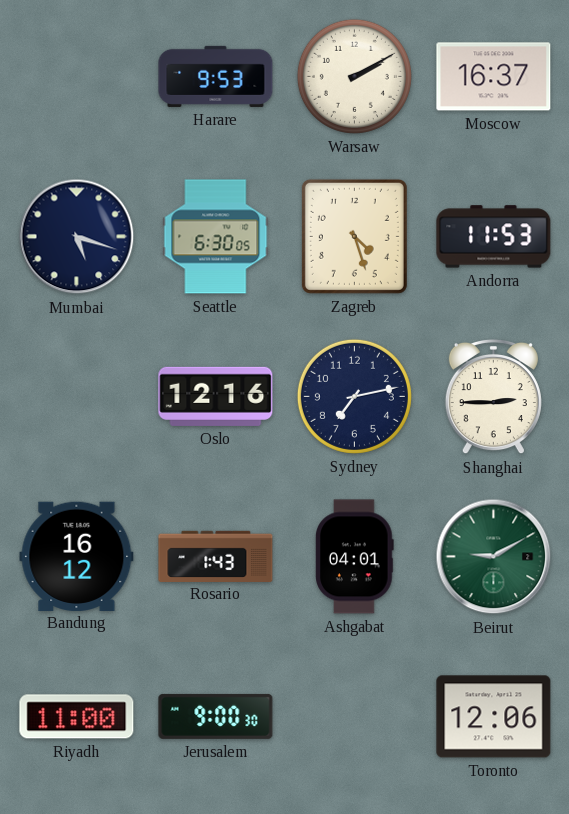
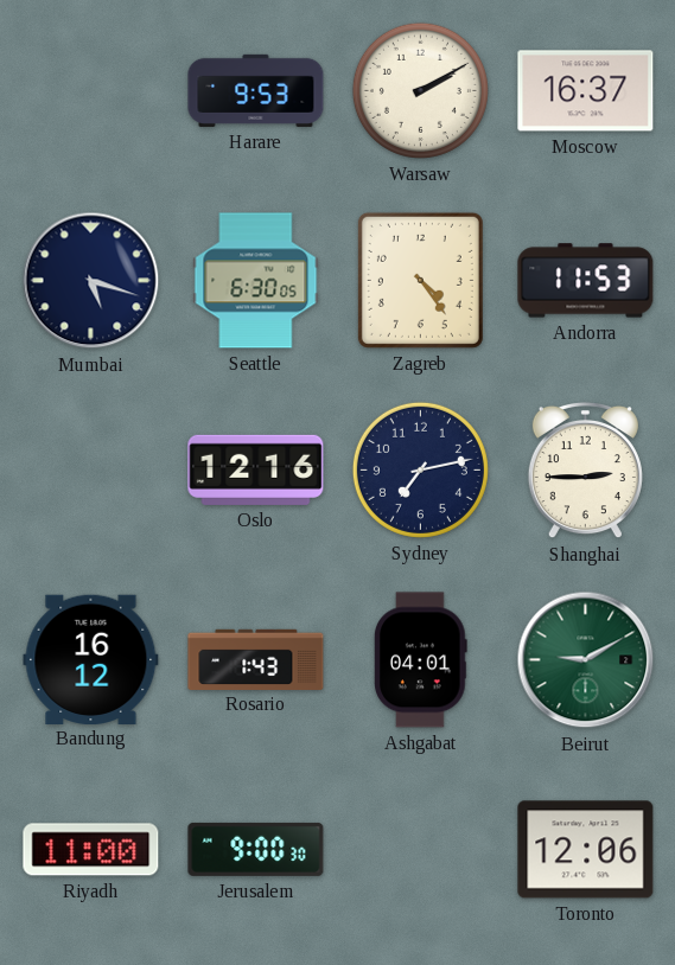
Zagreb: 4:27 -> 4:24 (420, 280)
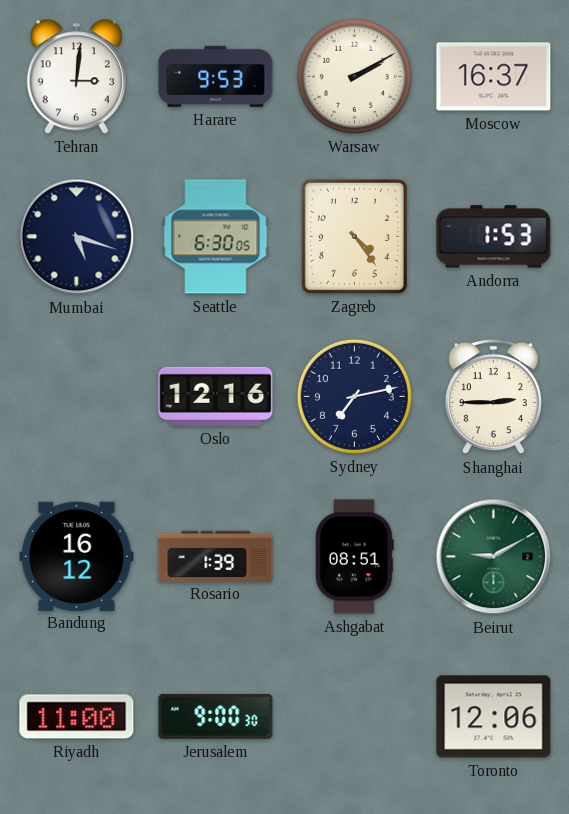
Tehran: none -> 3:01 (76, 77)
Andorra: 11:53 -> 1:53 (494, 237)
Rosario: 1:43 -> 1:39 (216, 556)
Ashgabat: 04:01 -> 08:51 (355, 557)
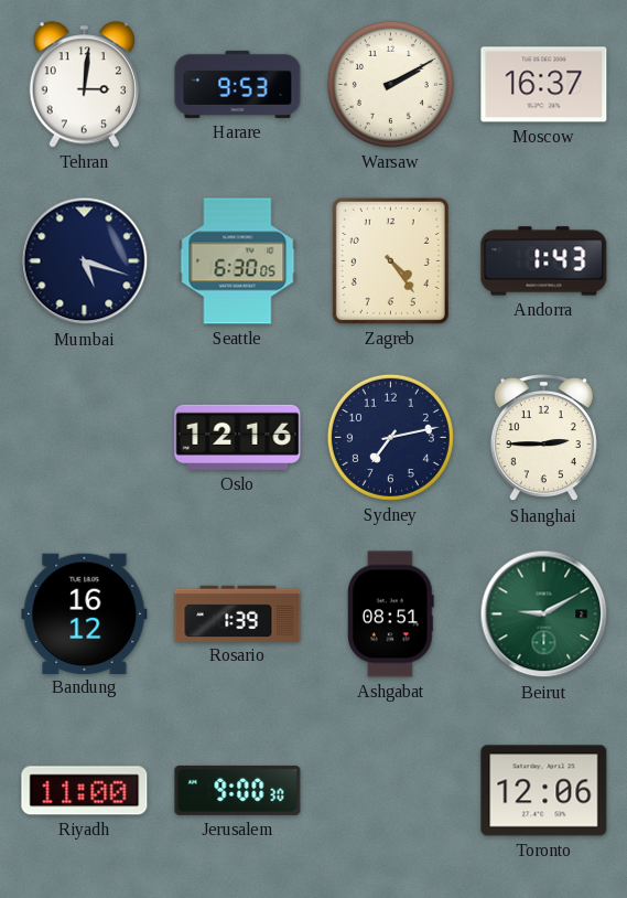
Andorra: 1:53 -> 1:43 (544, 261)
